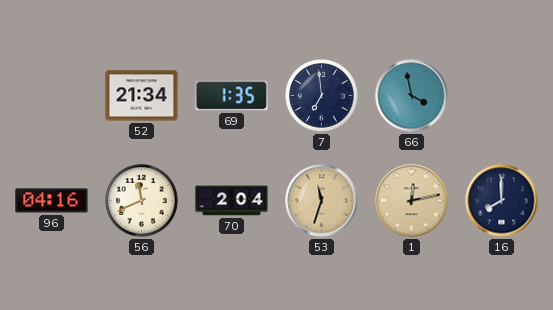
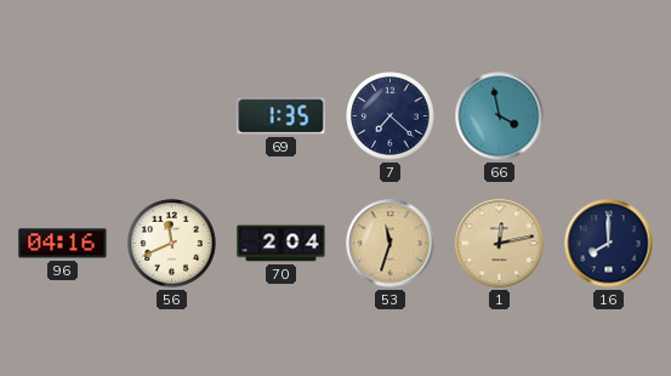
52: 21:34 -> none (142, 96)
7: 6:59 -> 7:22 (391, 116)
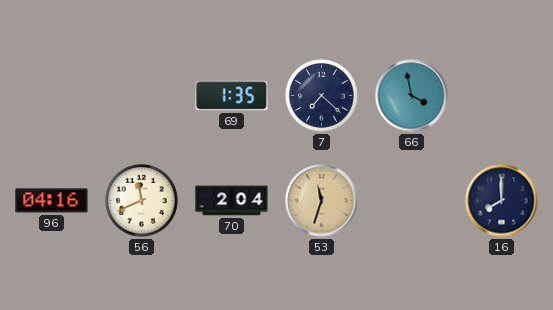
1: 12:13 -> none (500, 244)
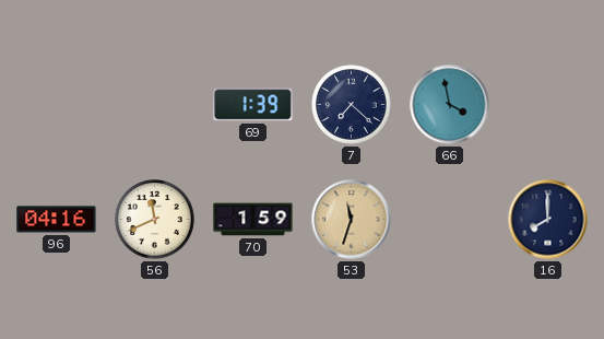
69: 1:35 -> 1:39 (253, 105)
70: 2:04 -> 1:59 (253, 220)
